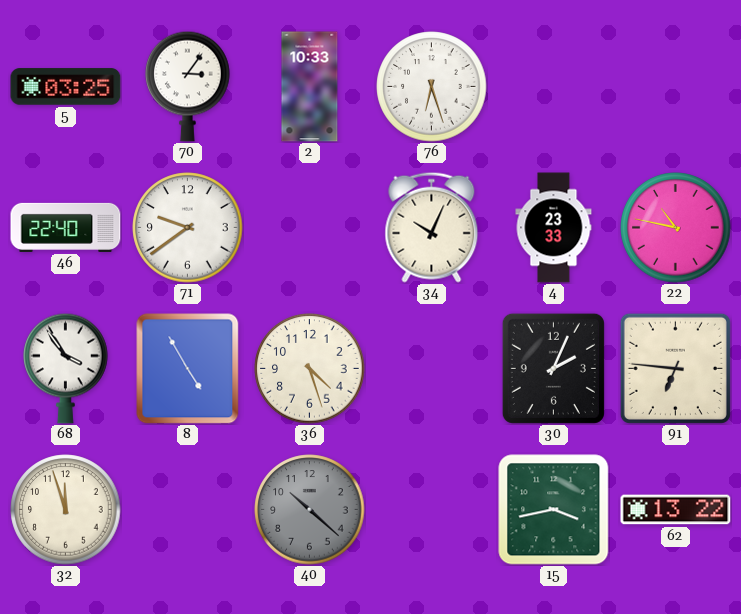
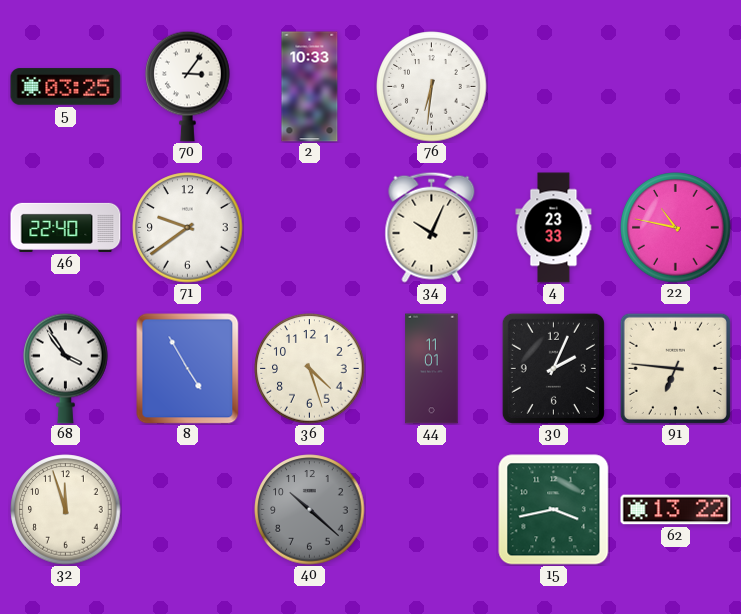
76: 6:27 -> 6:31 (432, 87)
44: none -> 11:01 (432, 369)
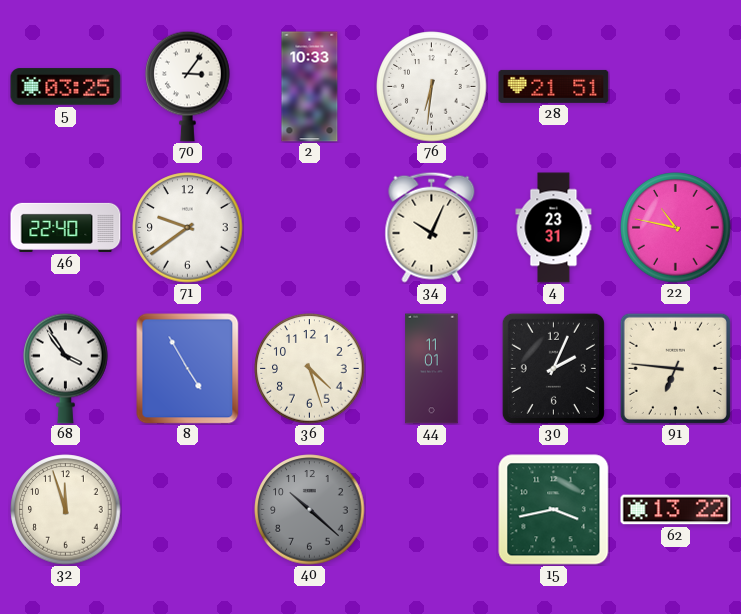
28: none -> 21:51 (554, 86)
4: 23:33 -> 23:31 (554, 228)
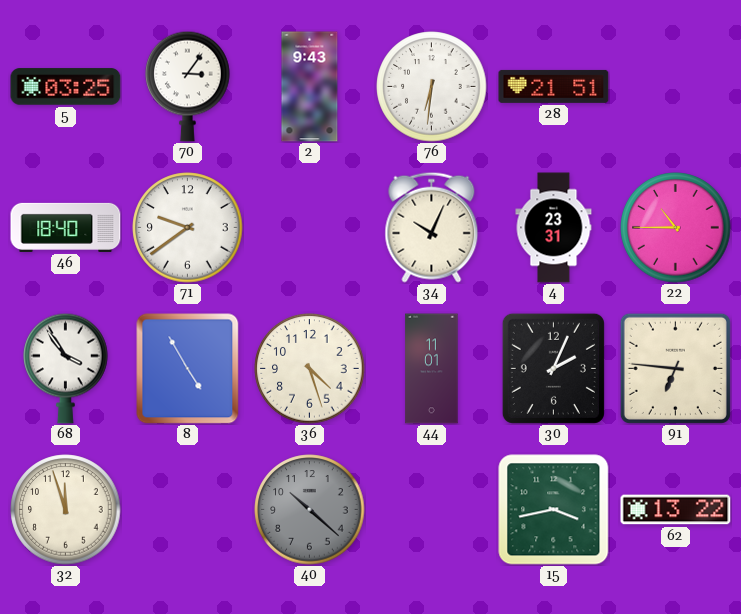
2: 10:33 -> 9:43 (310, 87)
46: 22:40 -> 18:40 (66, 227)
22: 10:47 -> 10:45 (676, 228)
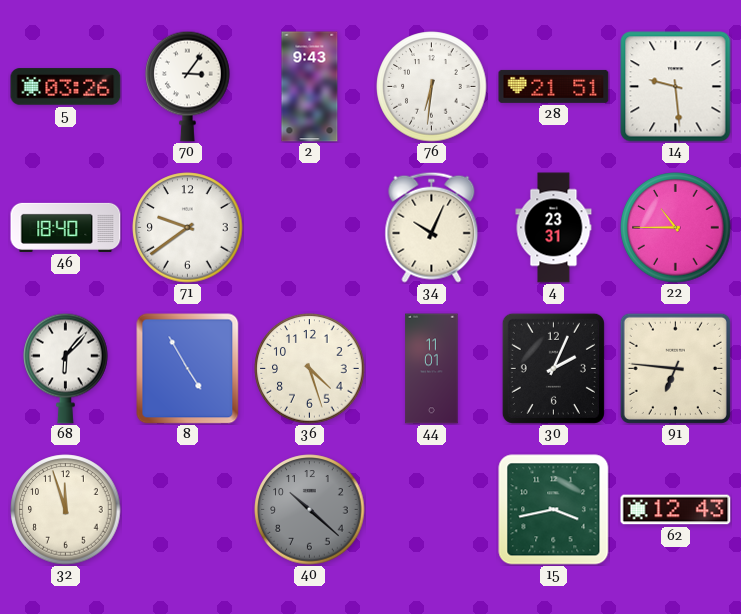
5: 03:25 -> 03:26 (66, 87)
14: none -> 9:29 (676, 87)
68: 3:54 -> 6:07 (66, 368)
62: 13:22 -> 12:43 (676, 510)
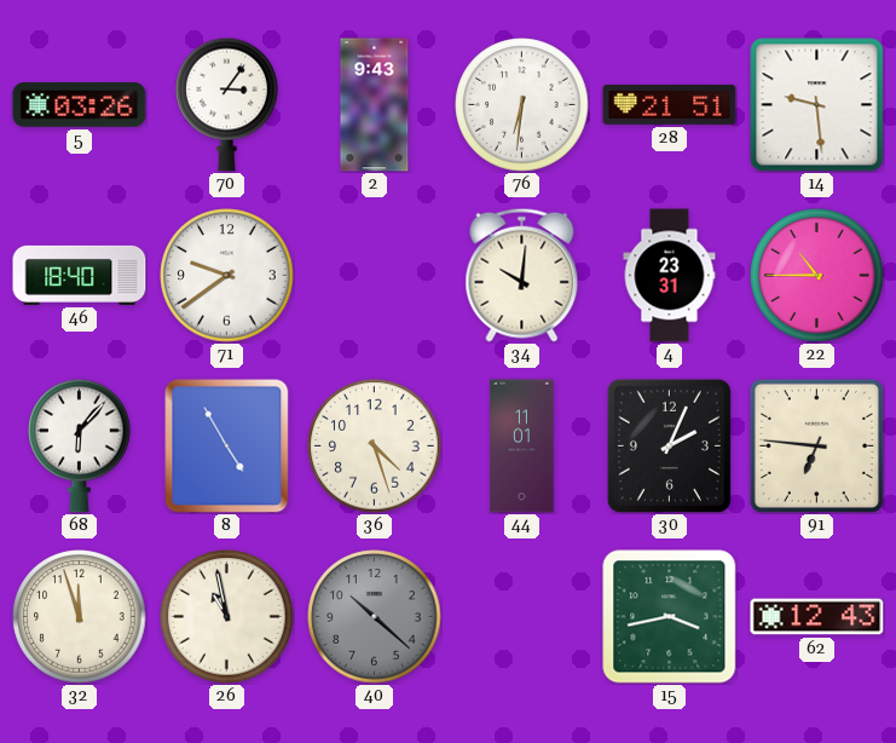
34: 10:04 -> 10:01 (522, 275)
26: none -> 10:58 (227, 617)
